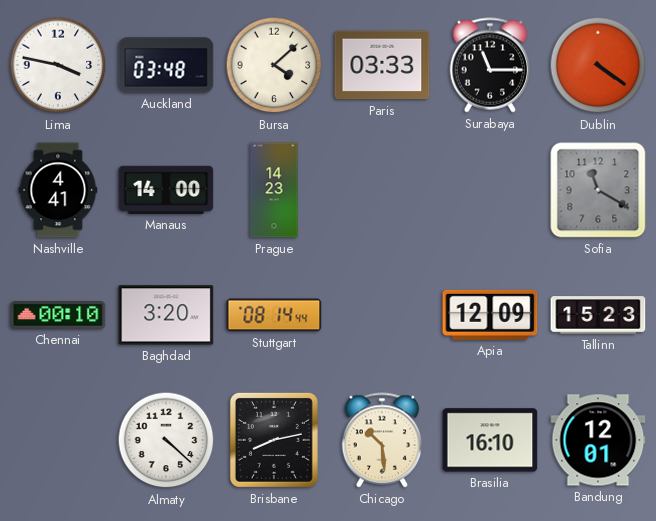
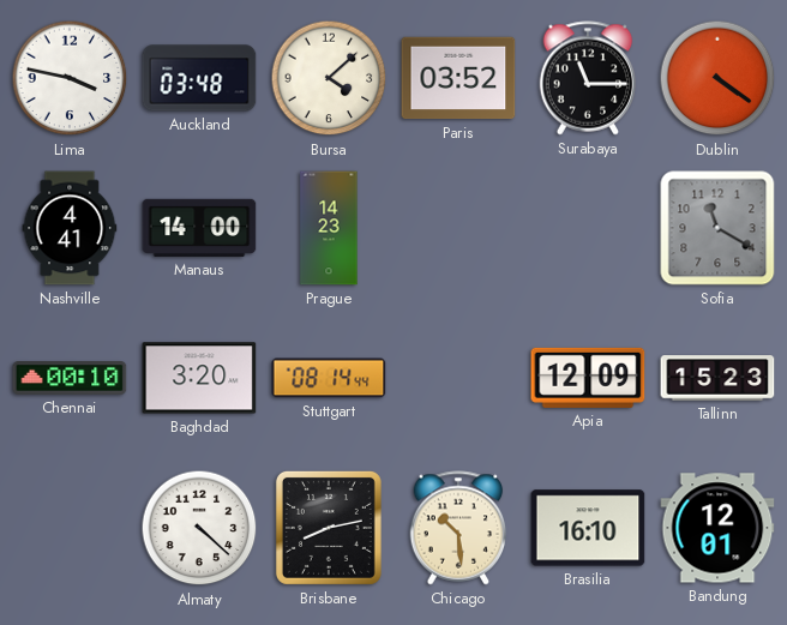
Paris: 03:33 -> 03:52 (458, 78)
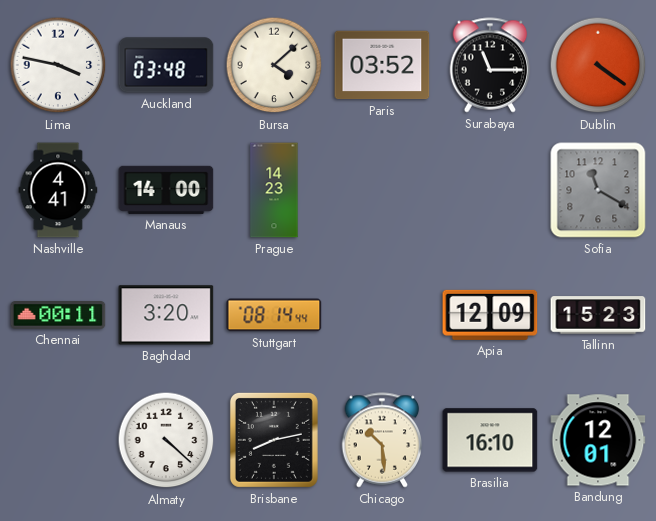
Chennai: 00:10 -> 00:11 (58, 316)
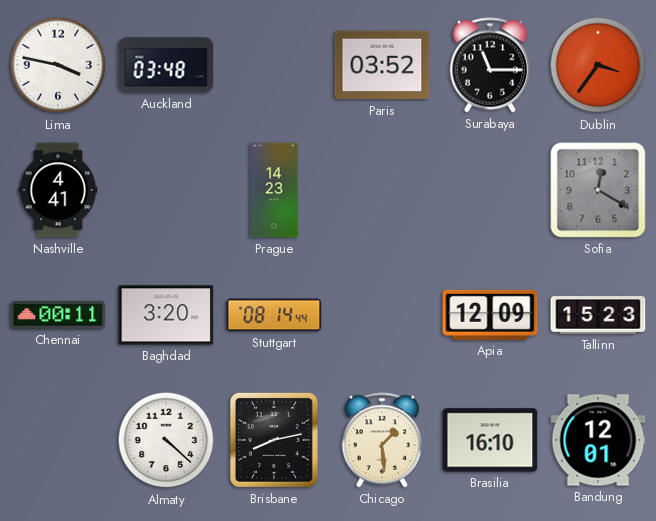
Bursa: 4:08 -> none (274, 65)
Dublin: 4:21 -> 3:36 (598, 65)
Manaus: 14:00 -> none (166, 190)
Sofia: 11:20 -> 12:20 (598, 190)
Chicago: 10:29 -> 1:29 (382, 440)
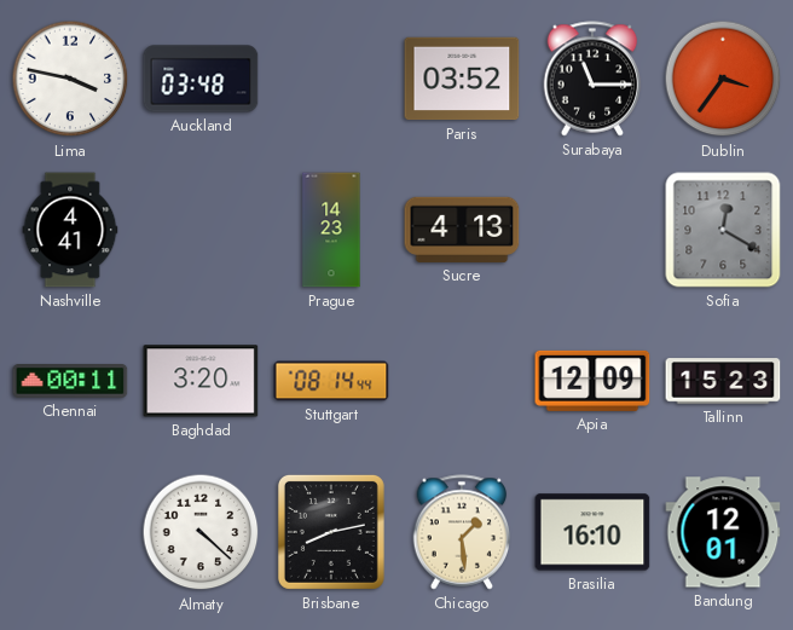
Sucre: none -> 4:13 (462, 230)
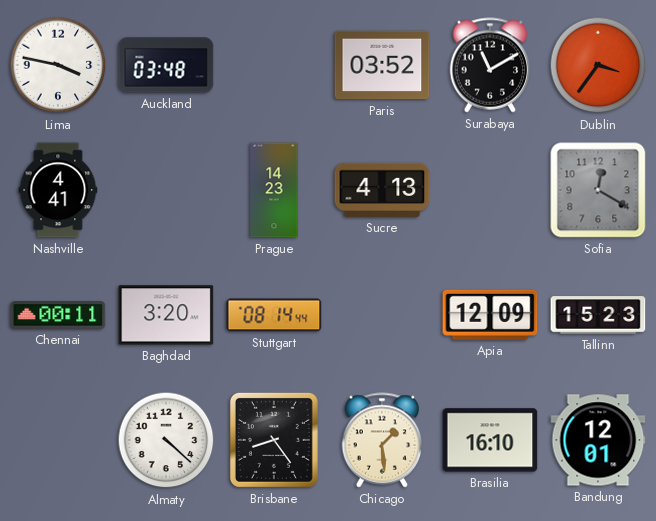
Surabaya: 11:15 -> 11:10 (490, 65)
Brisbane: 8:13 -> 8:24 (274, 440)
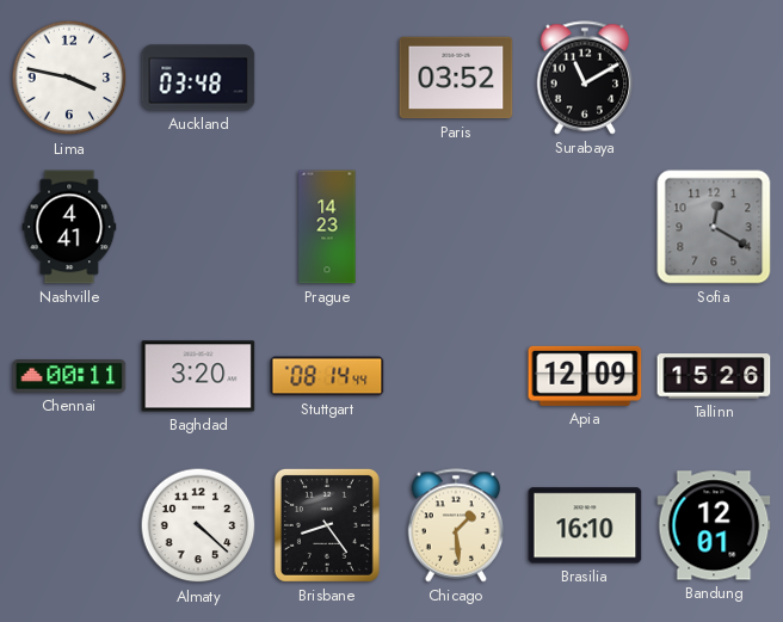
Dublin: 3:36 -> none (598, 65)
Sucre: 4:13 -> none (382, 190)
Tallinn: 15:23 -> 15:26 (714, 376)
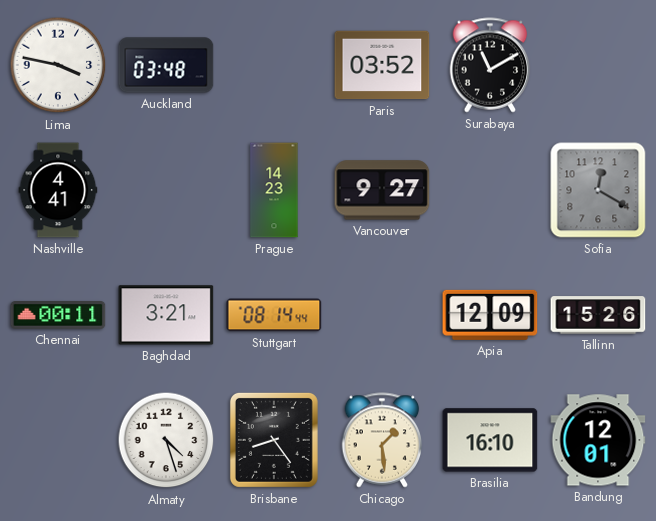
Vancouver: none -> 9:27 (382, 190)
Baghdad: 3:20 -> 3:21 (166, 315)
Almaty: 4:22 -> 4:27 (166, 440)
